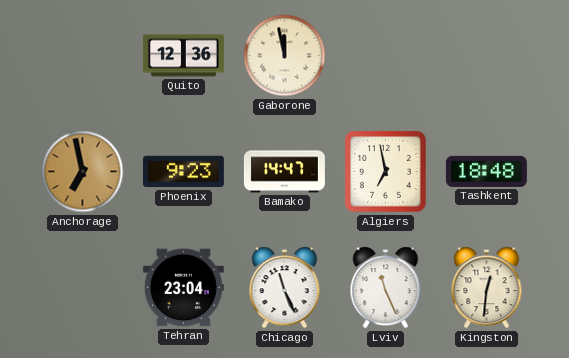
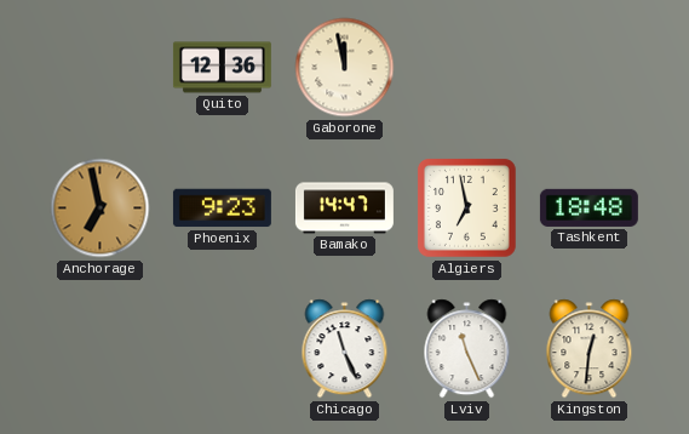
Tehran: 23:04 -> none (183, 288)
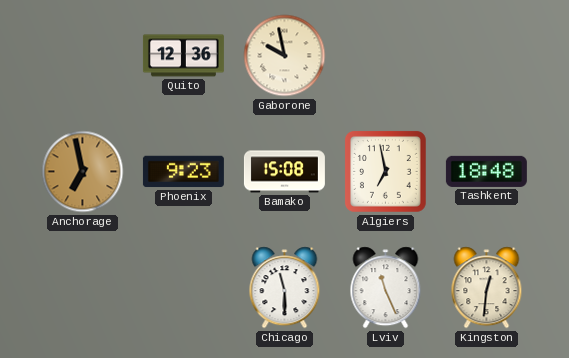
Gaborone: 11:58 -> 9:58 (285, 56)
Bamako: 14:47 -> 15:08 (284, 172)
Chicago: 11:26 -> 11:30 (285, 288)
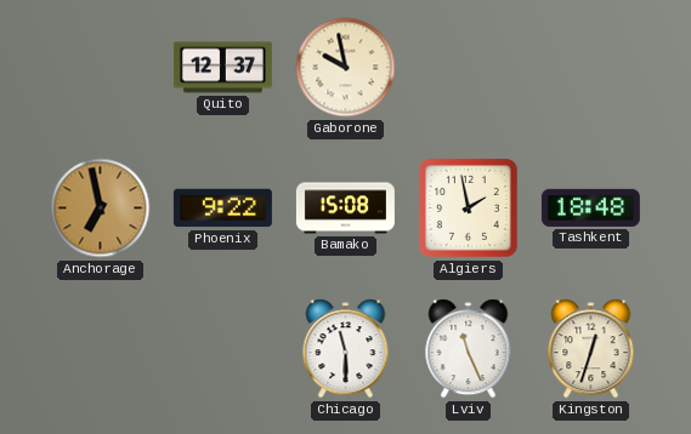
Quito: 12:36 -> 12:37 (222, 68)
Phoenix: 9:23 -> 9:22 (222, 209)
Algiers: 6:58 -> 1:58 (468, 207)
Kingston: 12:31 -> 12:33 (591, 349)
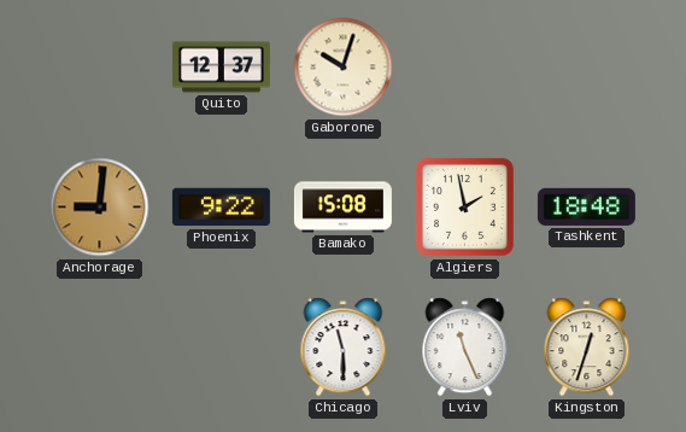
Gaborone: 9:58 -> 10:03 (344, 68)
Anchorage: 6:58 -> 9:01 (100, 208)
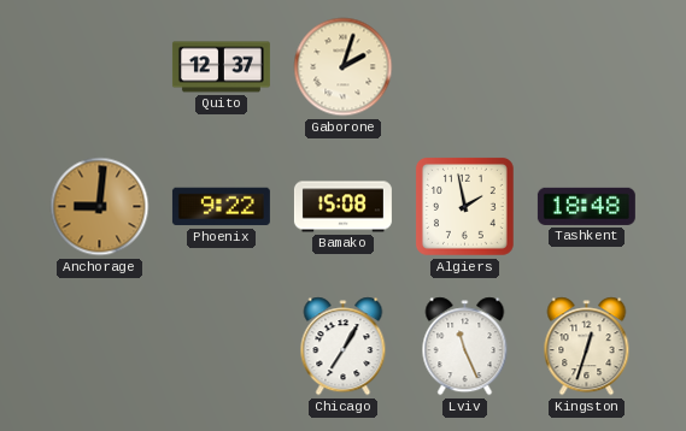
Gaborone: 10:03 -> 2:03 (344, 67)
Chicago: 11:30 -> 7:05 (344, 347)
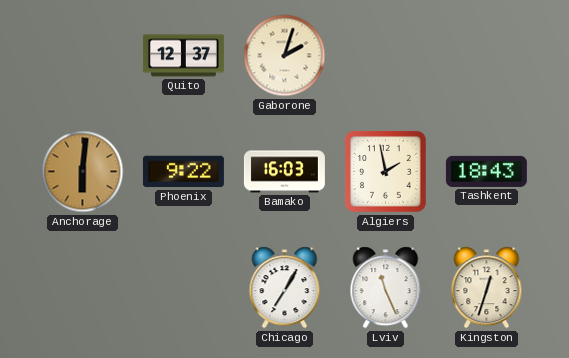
Anchorage: 9:01 -> 6:01 (83, 172)
Bamako: 15:08 -> 16:03 (284, 172)
Tashkent: 18:48 -> 18:43 (486, 171)
